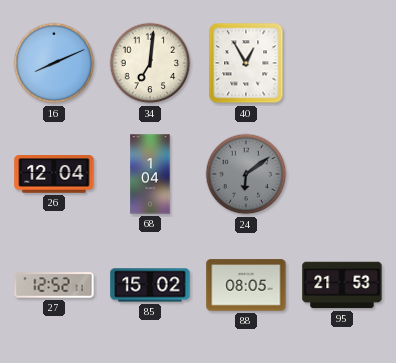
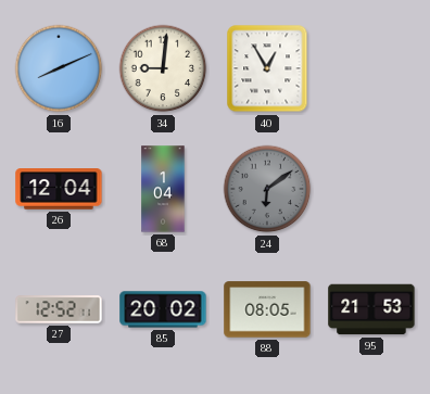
34: 7:01 -> 9:01 (163, 68)
85: 15:02 -> 20:02 (163, 309)
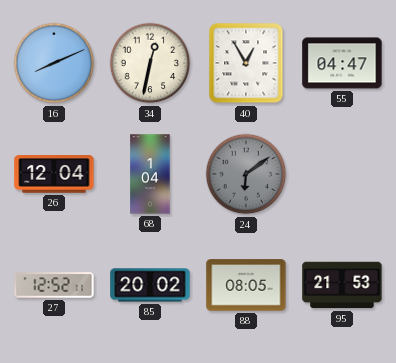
34: 9:01 -> 12:32 (150, 63)
55: none -> 04:47 (342, 63)
